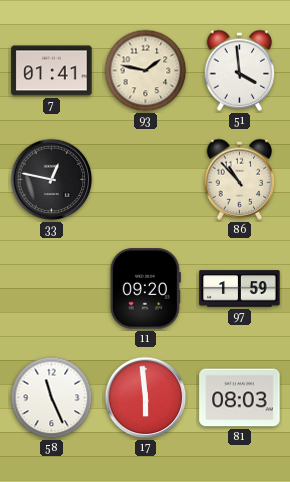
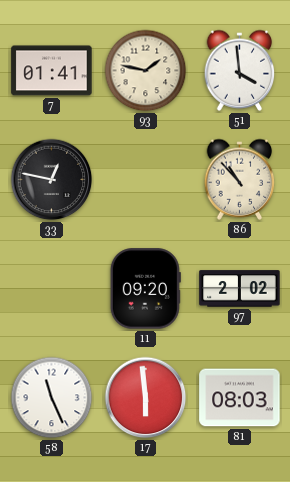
97: 1:59 -> 2:02 (240, 289)
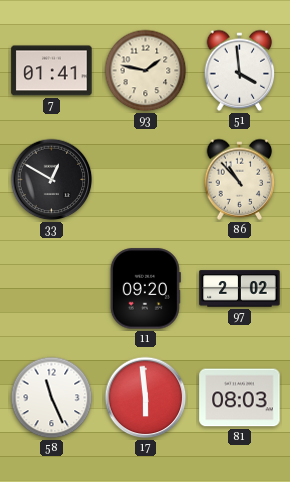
33: 12:47 -> 12:50 (52, 180)
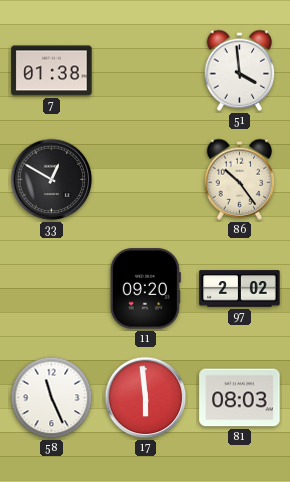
7: 01:41 -> 01:38 (52, 71)
93: 1:47 -> none (146, 71)
86: 10:53 -> 10:24 (240, 179)
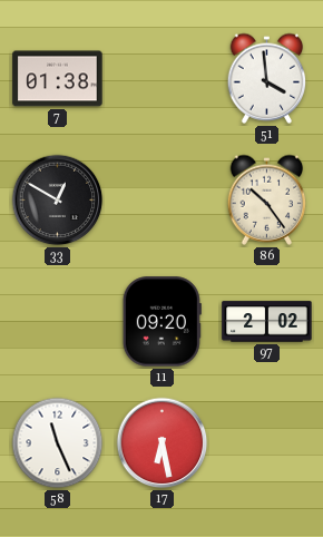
17: 5:59 -> 6:28 (163, 443)
81: 08:03 -> none (240, 398)
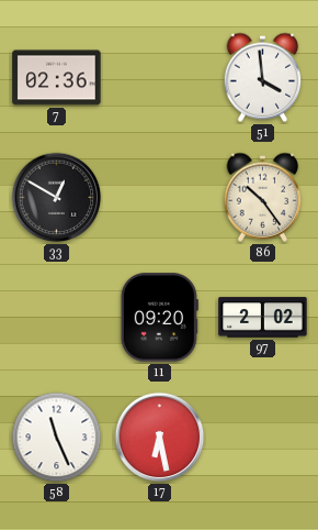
7: 01:38 -> 02:36 (57, 78)
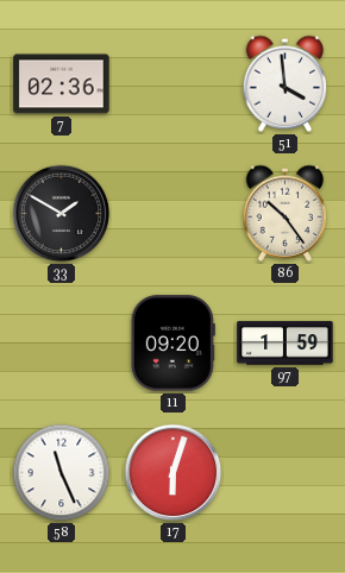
33: 12:50 -> 1:50 (62, 214)
97: 2:02 -> 1:59 (286, 344)
17: 6:28 -> 6:03 (174, 473)
